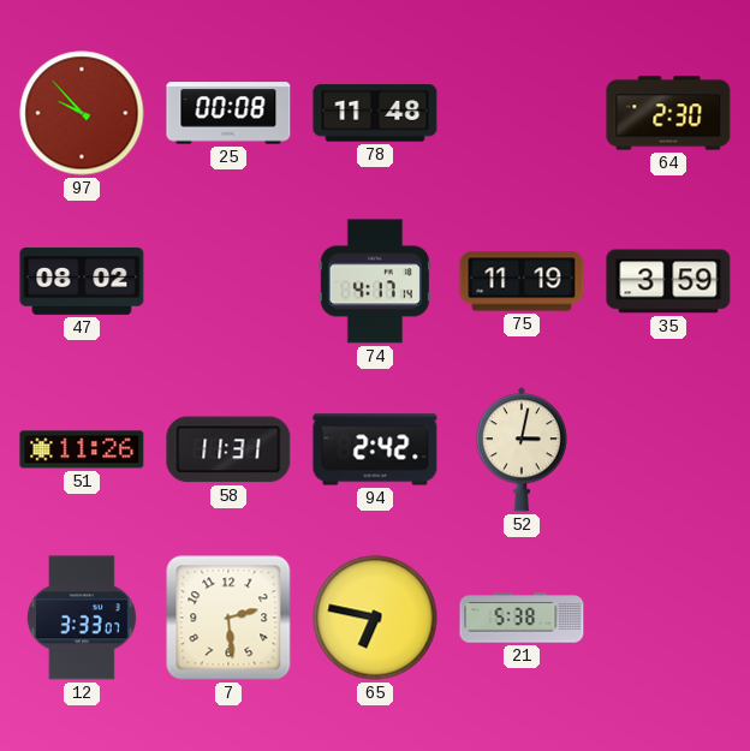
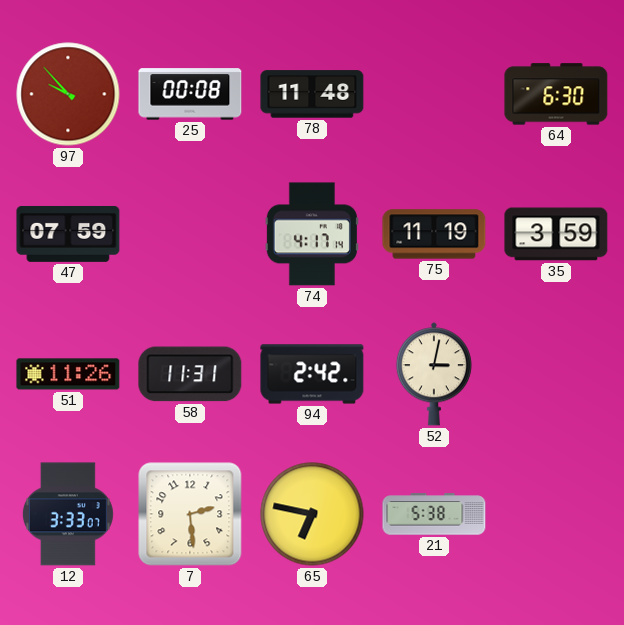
64: 2:30 -> 6:30 (556, 94)
47: 08:02 -> 07:59 (68, 234)
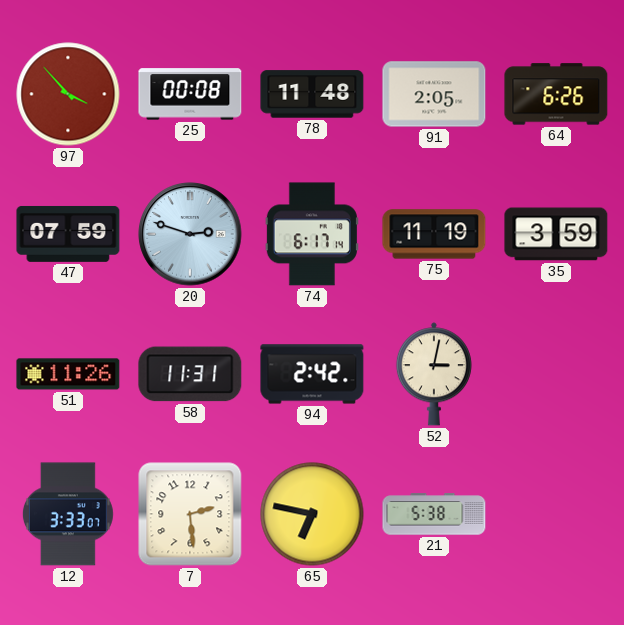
97: 9:53 -> 3:53 (68, 94)
91: none -> 2:05 (434, 94)
64: 6:30 -> 6:26 (556, 94)
20: none -> 2:48 (190, 234)
74: 4:17 -> 6:17 (312, 234)
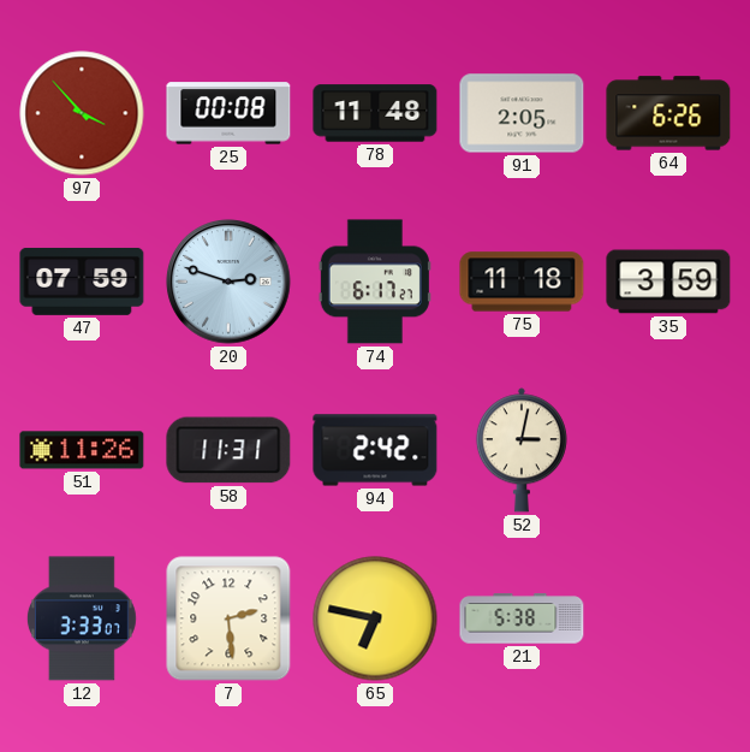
74: 6:17:14 -> 6:17:27 (375, 282)
75: 11:19 -> 11:18 (522, 282)
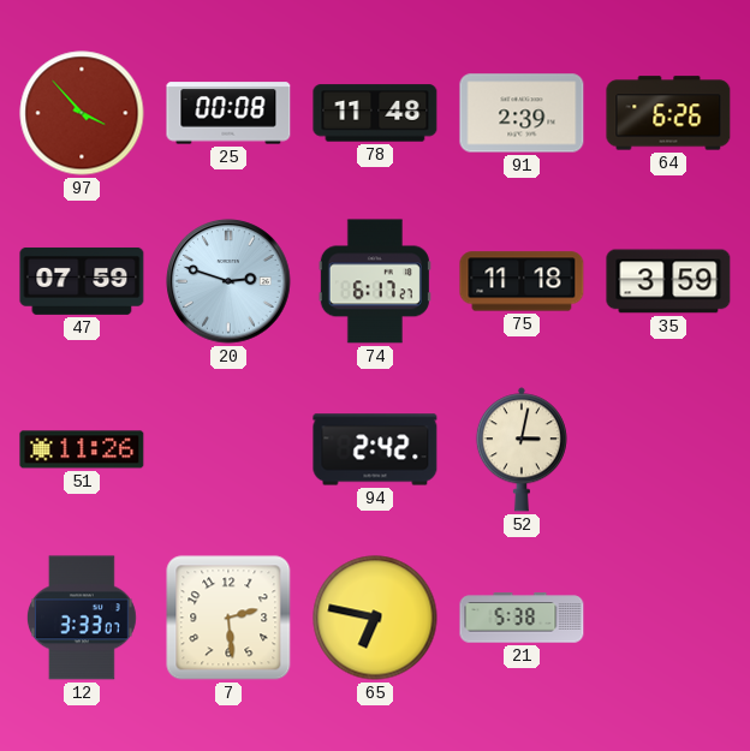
91: 2:05 -> 2:39 (522, 113)
58: 11:31 -> none (228, 450)
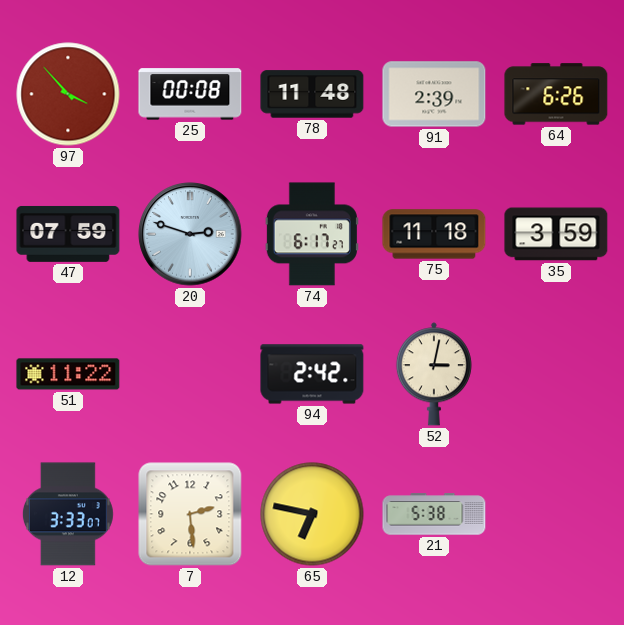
51: 11:26 -> 11:22 (68, 374)
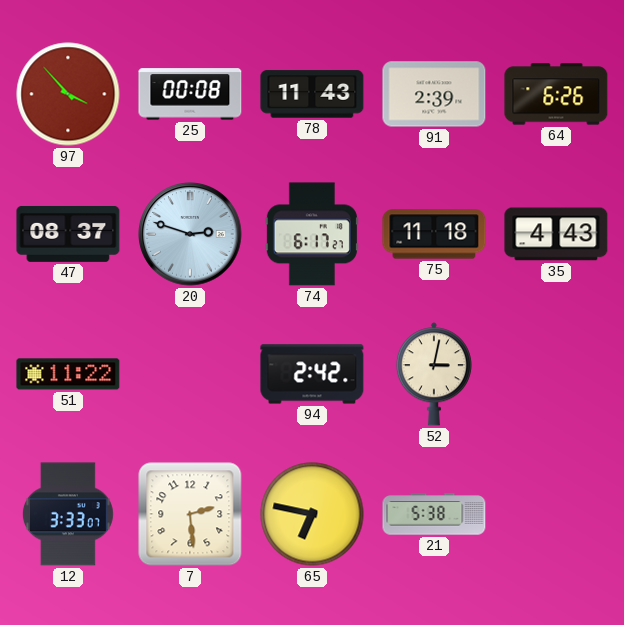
78: 11:48 -> 11:43 (312, 94)
47: 07:59 -> 08:37 (68, 234)
35: 3:59 -> 4:43 (556, 234)
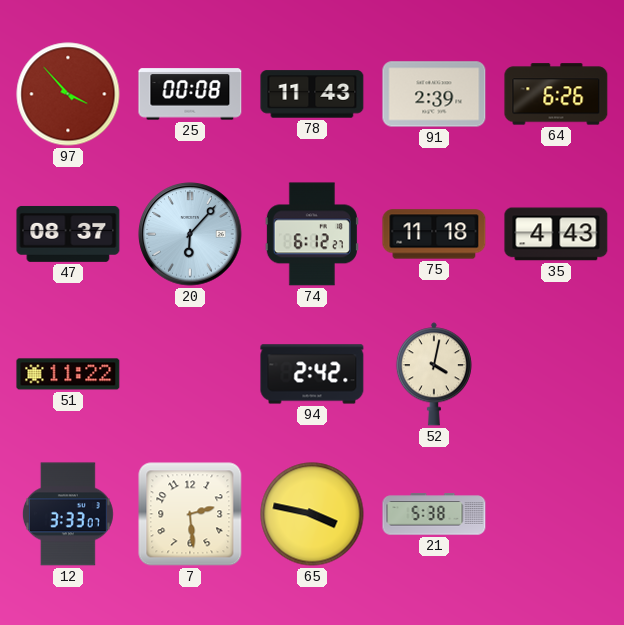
20: 2:48 -> 6:07 (190, 234)
74: 6:17 -> 6:12 (312, 234)
52: 3:02 -> 4:02 (434, 374)
65: 6:47 -> 3:47 (312, 514)
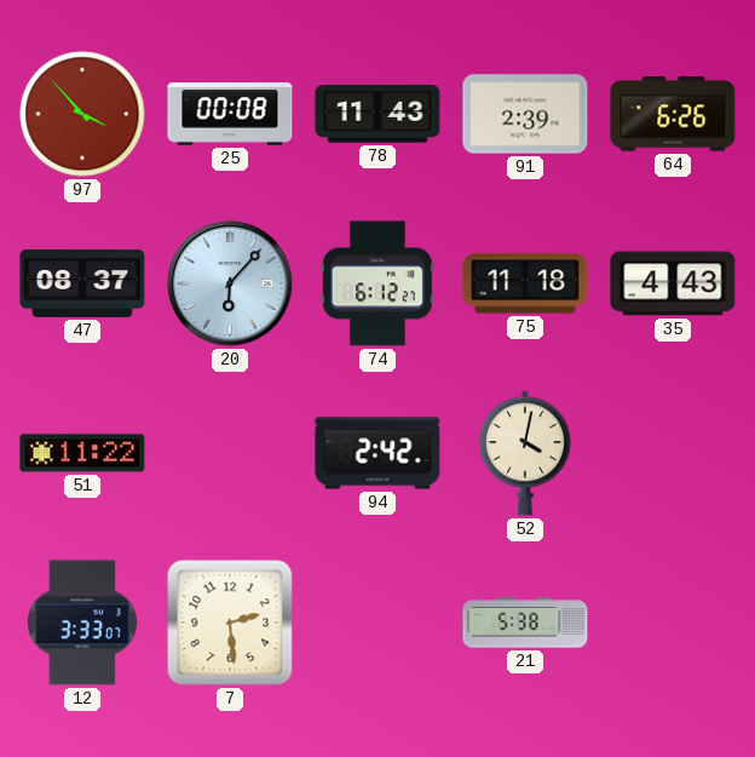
65: 3:47 -> none (312, 514)
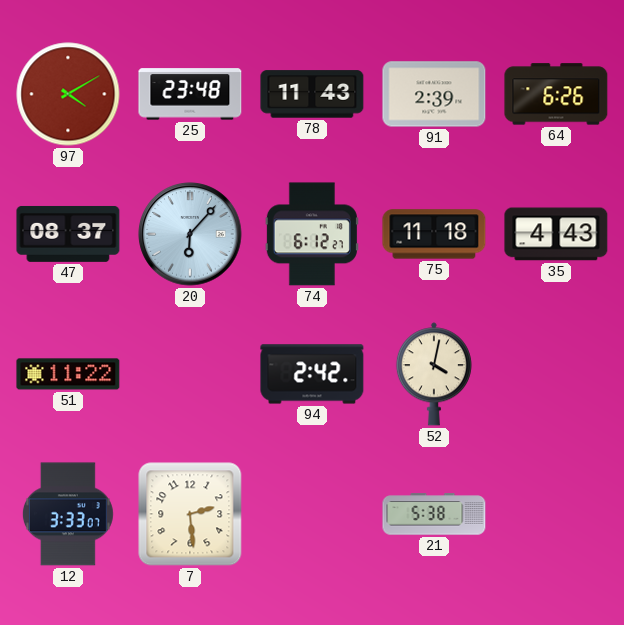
97: 3:53 -> 4:10 (68, 94)
25: 00:08 -> 23:48 (190, 94)
